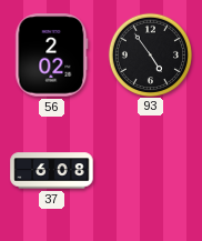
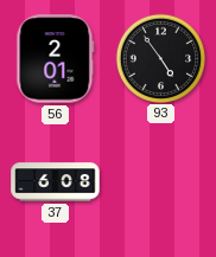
56: 2:02 -> 2:01 (56, 59)
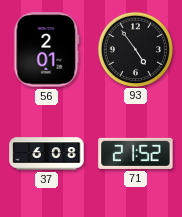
71: none -> 21:52 (136, 153)
